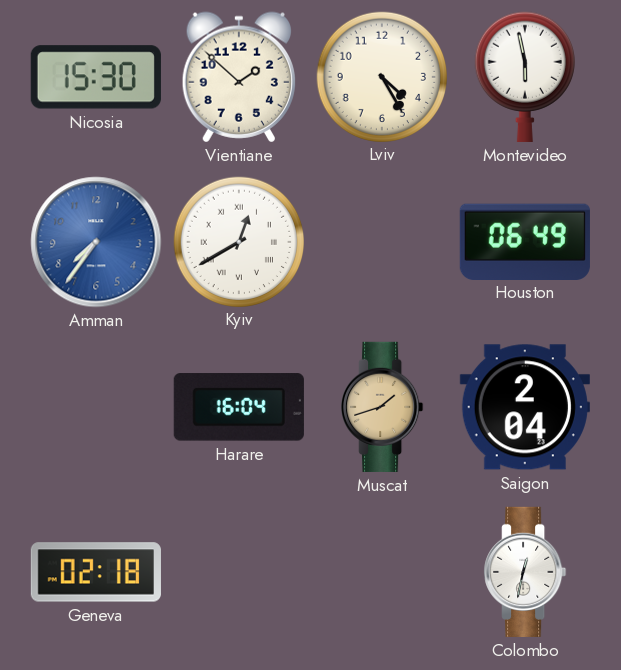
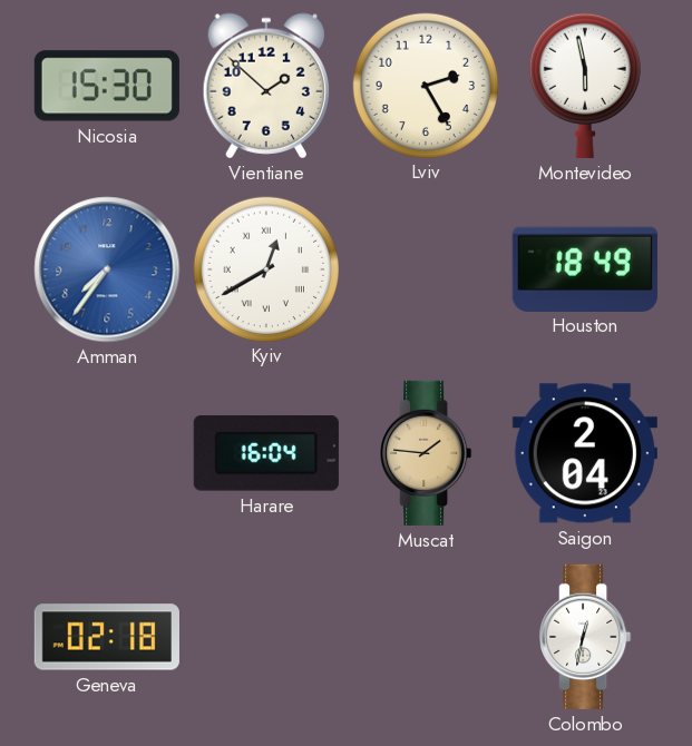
Lviv: 4:25 -> 2:25 (425, 85)
Houston: 06:49 -> 18:49 (585, 268)
Muscat: 1:42 -> 1:46 (426, 453)
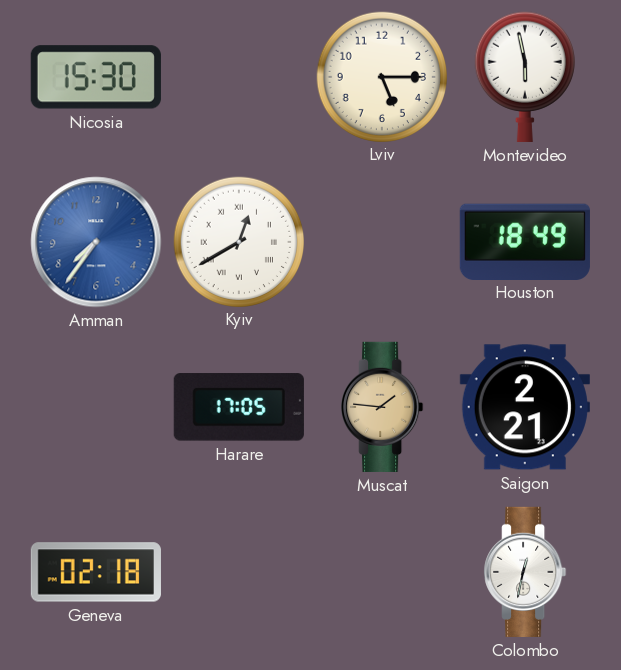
Vientiane: 1:52 -> none (265, 86)
Lviv: 2:25 -> 5:15 (381, 76)
Harare: 16:04 -> 17:05 (239, 407)
Saigon: 2:04 -> 2:21 (525, 407)
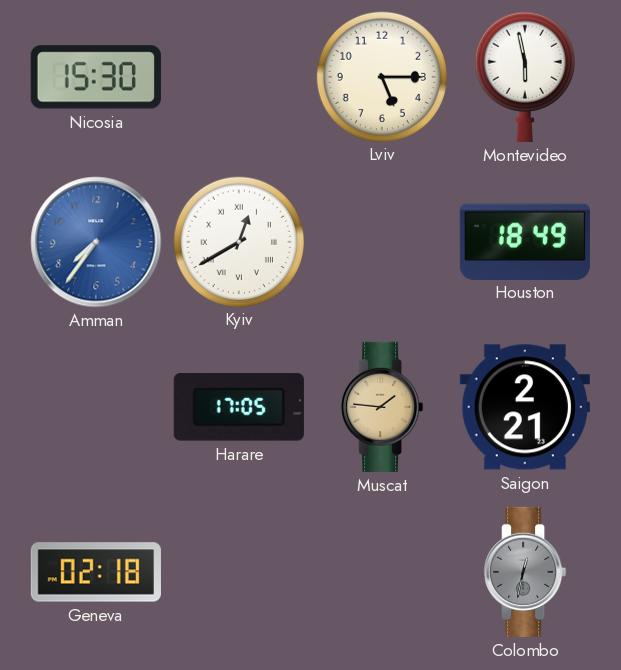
Colombo dial: white -> grey (525, 572)
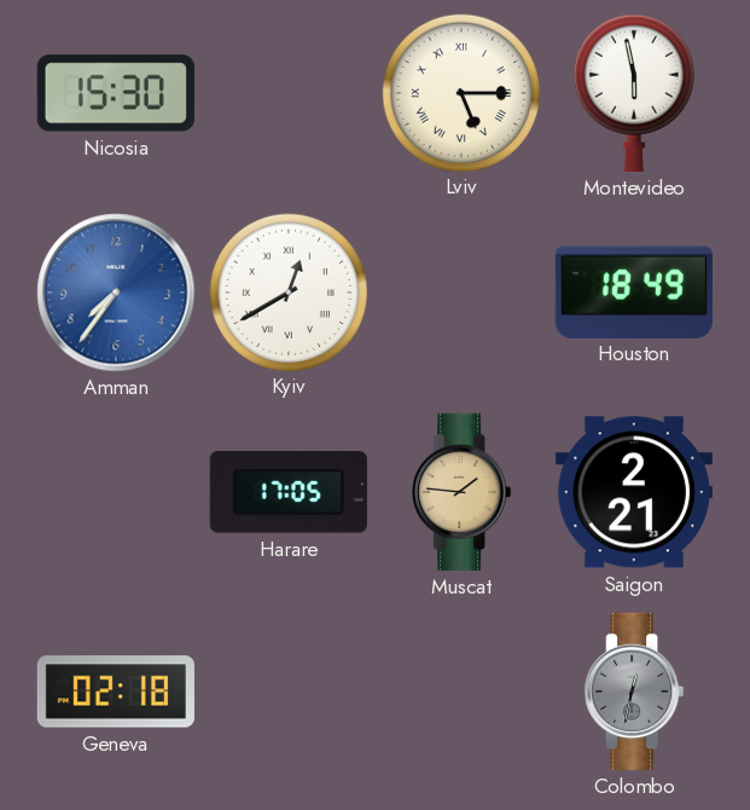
Lviv numerals: Arabic -> Roman (460, 92)
